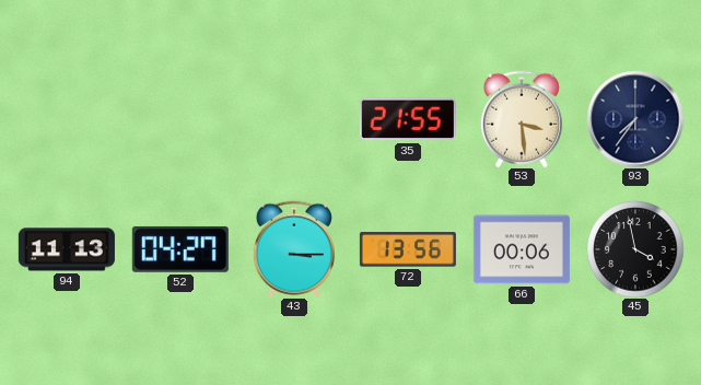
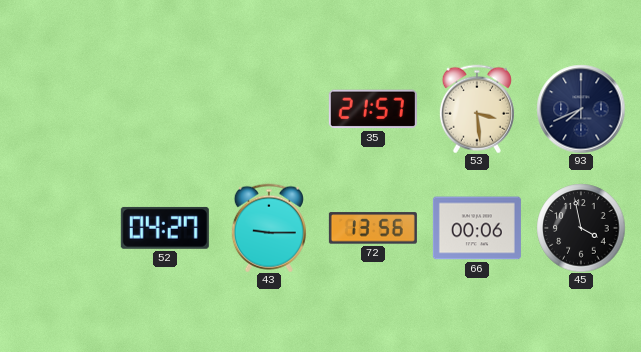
35: 21:55 -> 21:57 (373, 109)
93: 7:36 -> 7:41 (581, 109)
94: 11:13 -> none (67, 249)
43: 3:15 -> 9:15 (269, 228)
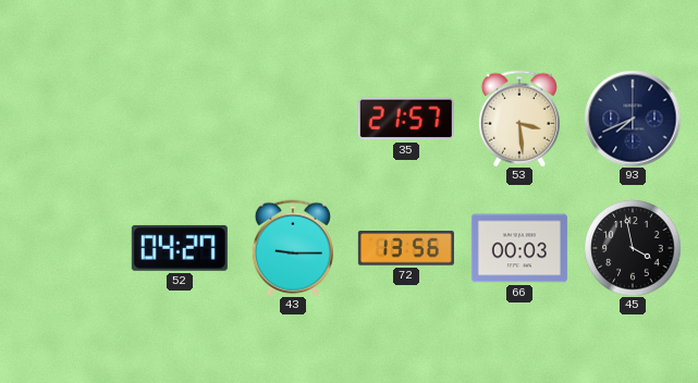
66: 00:06 -> 00:03 (519, 248)
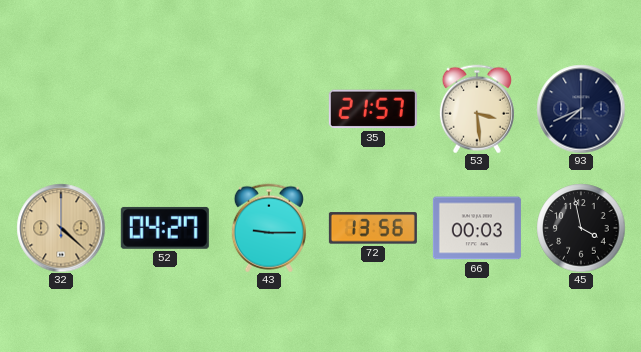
32: none -> 4:22 (61, 228)
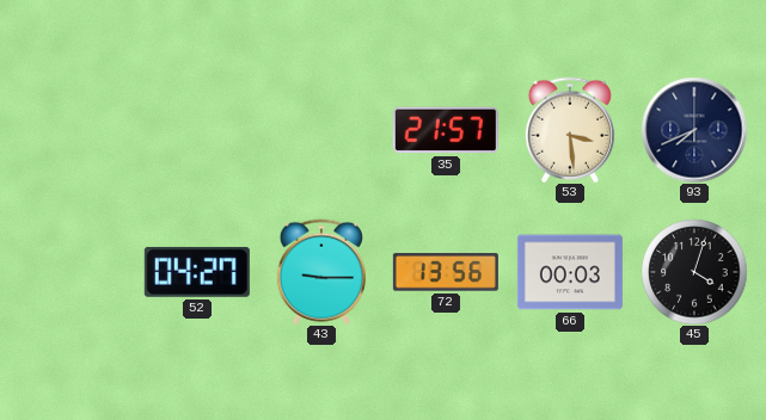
32: 4:22 -> none (61, 228)
45: 3:58 -> 4:03 (694, 272)
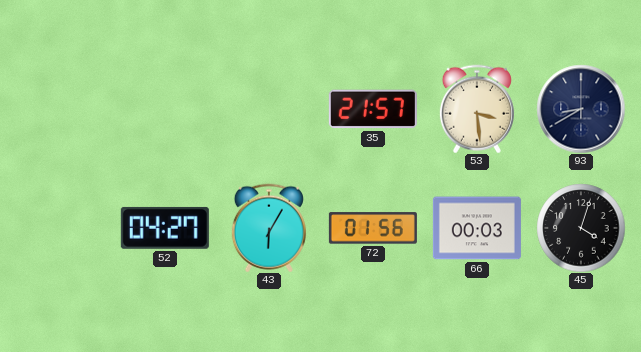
93: 7:41 -> 8:40 (581, 109)
43: 9:15 -> 6:05 (269, 228)
72: 13:56 -> 01:56 (373, 228)
